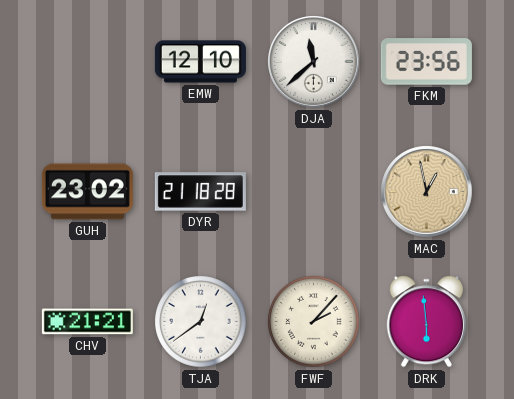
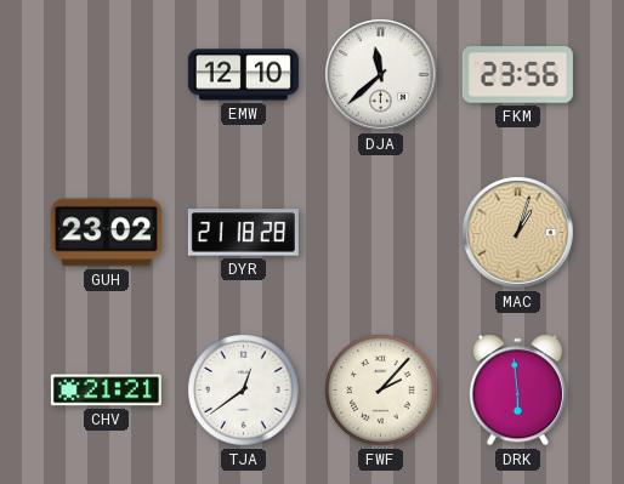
MAC: 12:58 -> 1:03 (518, 233)
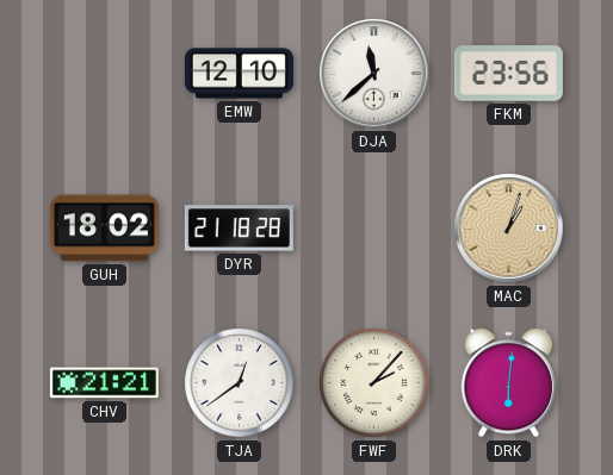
GUH: 23:02 -> 18:02 (104, 229)
DRK: 5:59 -> 6:01 (508, 383)
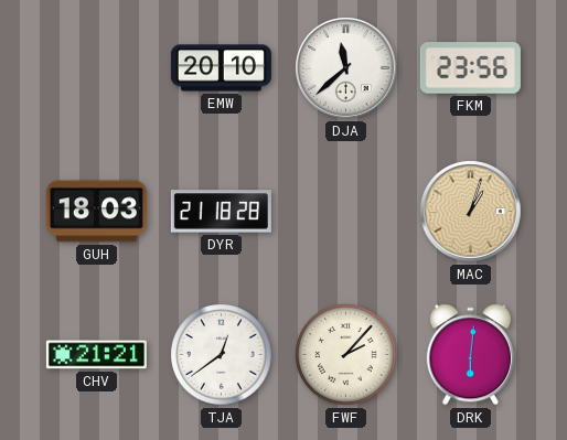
EMW: 12:10 -> 20:10 (221, 68)
GUH: 18:02 -> 18:03 (96, 212)
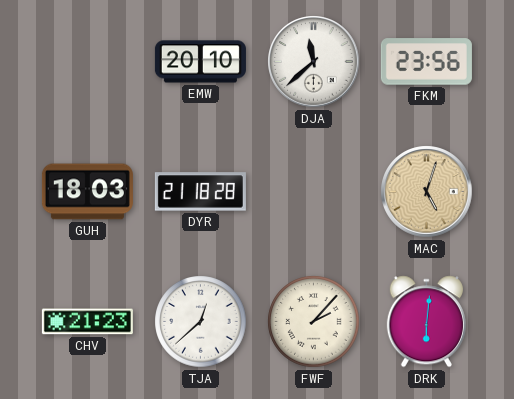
MAC: 1:03 -> 5:03 (427, 192)
CHV: 21:21 -> 21:23 (87, 322)
TJA: 12:39 -> 12:38 (201, 322)
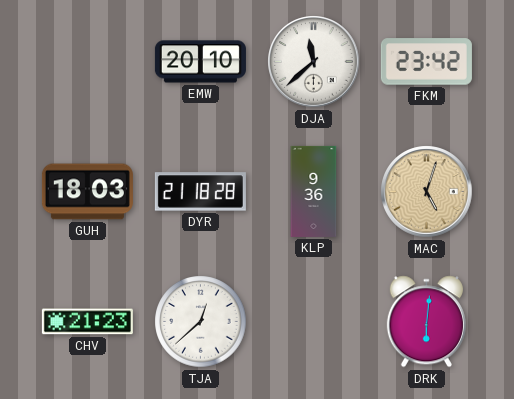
FKM: 23:56 -> 23:42 (426, 62)
KLP: none -> 9:36 (314, 191)
FWF: 2:07 -> none (314, 322)
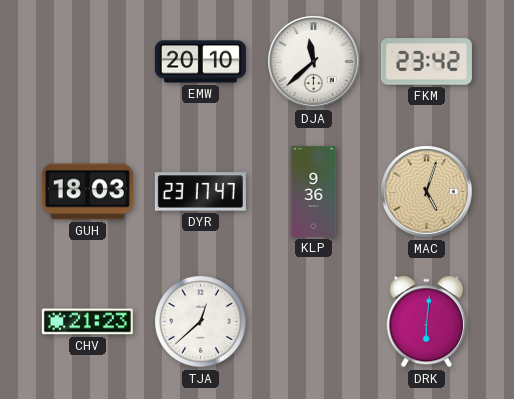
DYR: 21:18 -> 23:17 (200, 192)
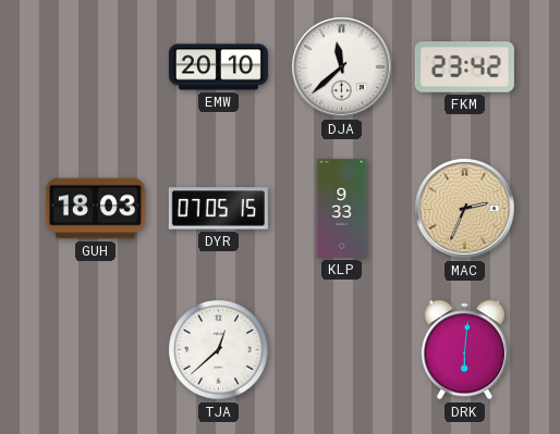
DYR: 23:17 -> 07:05 (218, 209)
KLP: 9:36 -> 9:33 (342, 208)
MAC: 5:03 -> 2:34 (465, 209)
CHV: 21:23 -> none (87, 322)
